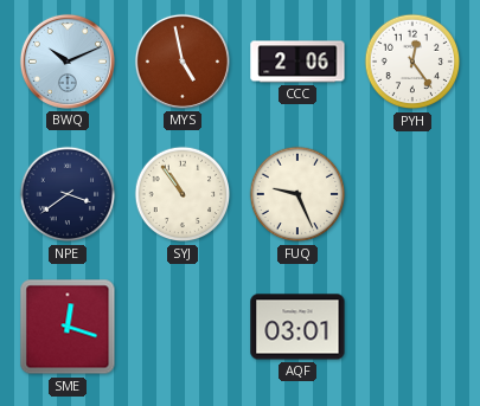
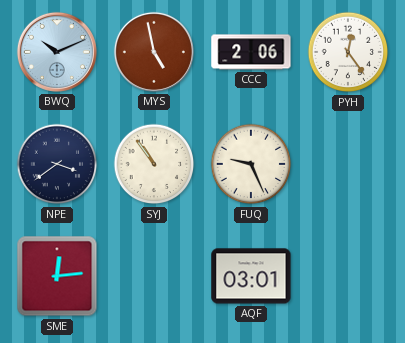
SME: 12:18 -> 12:14 (57, 276)
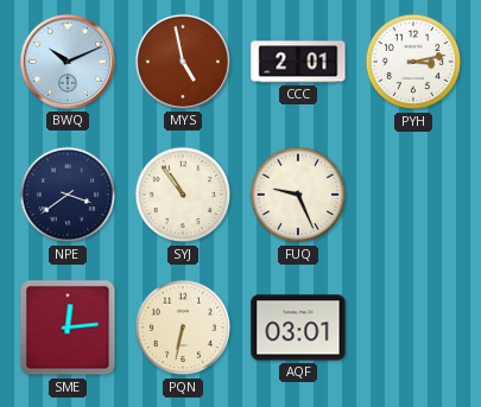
CCC: 2:06 -> 2:01 (298, 62)
PYH: 12:24 -> 3:13 (413, 62)
PQN: none -> 6:32 (183, 327)
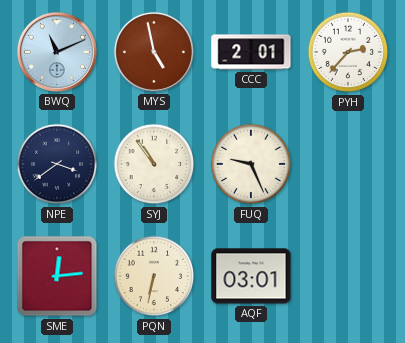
BWQ: 10:11 -> 11:11 (57, 52)
PYH: 3:13 -> 2:37 (348, 52)
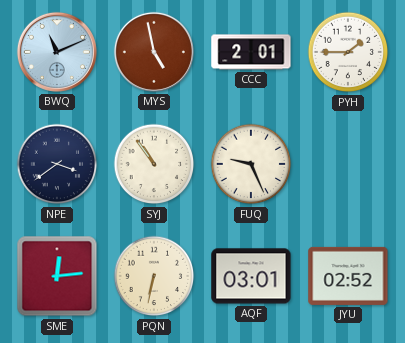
PYH: 2:37 -> 1:45 (348, 52)
JYU: none -> 02:52 (348, 276)
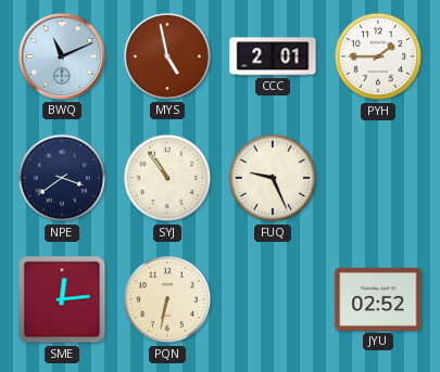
AQF: 03:01 -> none (251, 276)
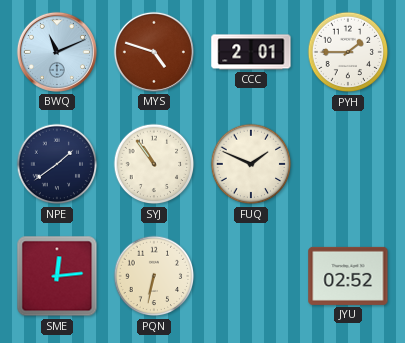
MYS: 4:58 -> 4:48 (154, 52)
NPE: 3:39 -> 1:39 (57, 164)
FUQ: 9:26 -> 1:49 (251, 164)
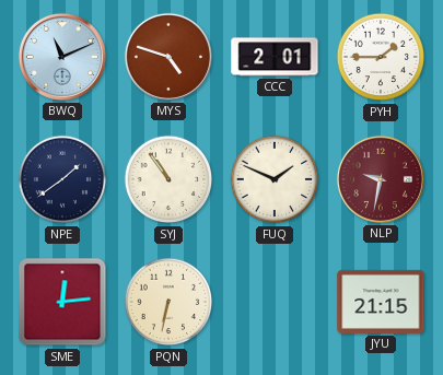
NLP: none -> 9:32 (381, 179)
JYU: 02:52 -> 21:15 (381, 302)
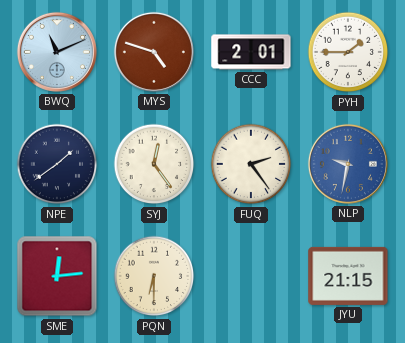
SYJ: 10:54 -> 12:24 (154, 164)
FUQ: 1:49 -> 2:24 (251, 164)
NLP dial: burgundy -> blue (348, 164)
PQN: 6:32 -> 6:30 (154, 276)
